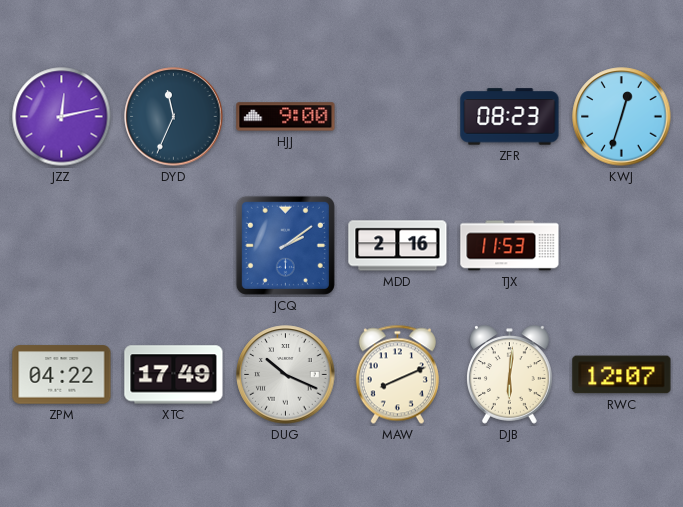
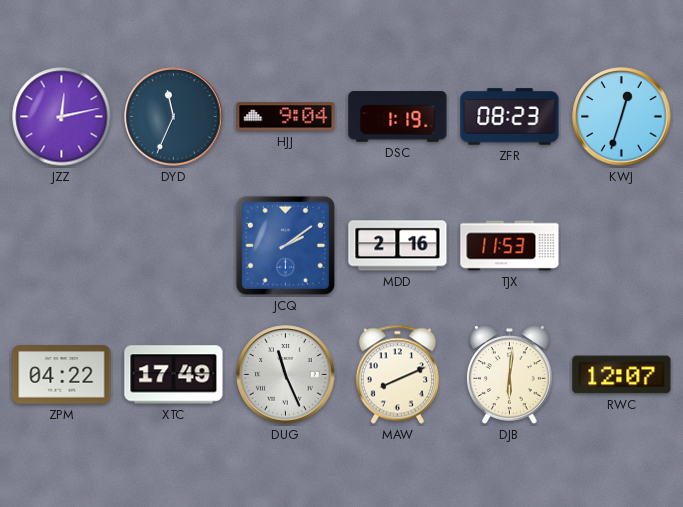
HJJ: 9:00 -> 9:04 (286, 117)
DSC: none -> 1:19 (398, 117)
DUG: 10:19 -> 11:26 (286, 375)
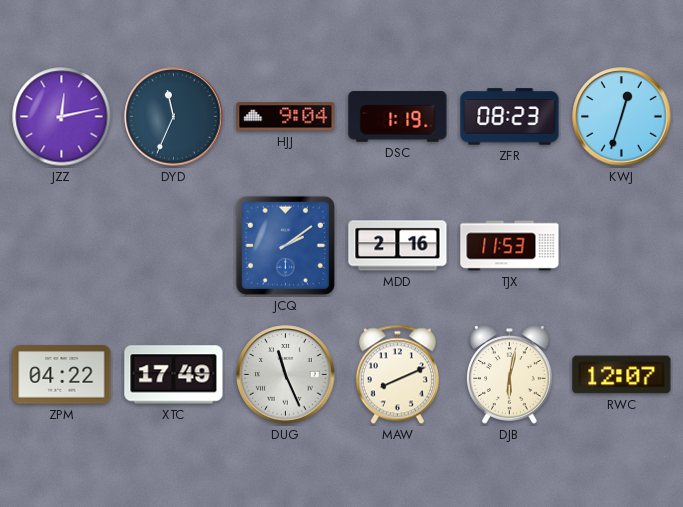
DJB: 6:01 -> 6:02 (510, 375)
